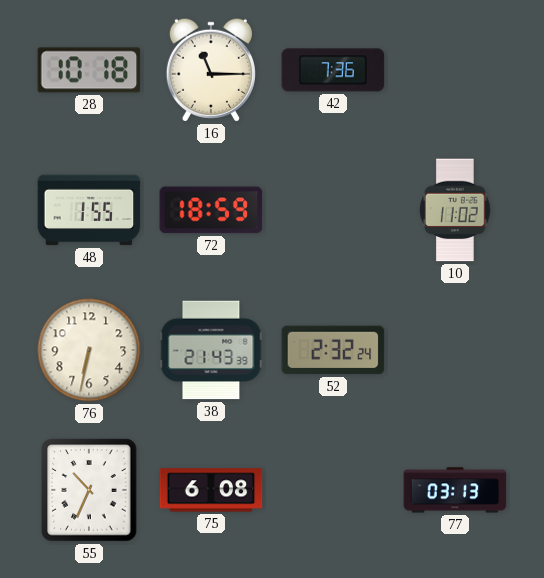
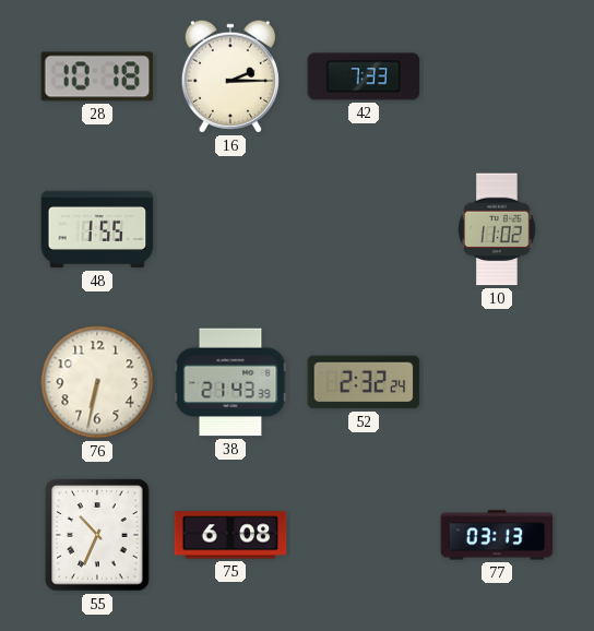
16: 11:15 -> 2:15 (230, 76)
42: 7:36 -> 7:33 (364, 76)
72: 18:59 -> none (211, 210)
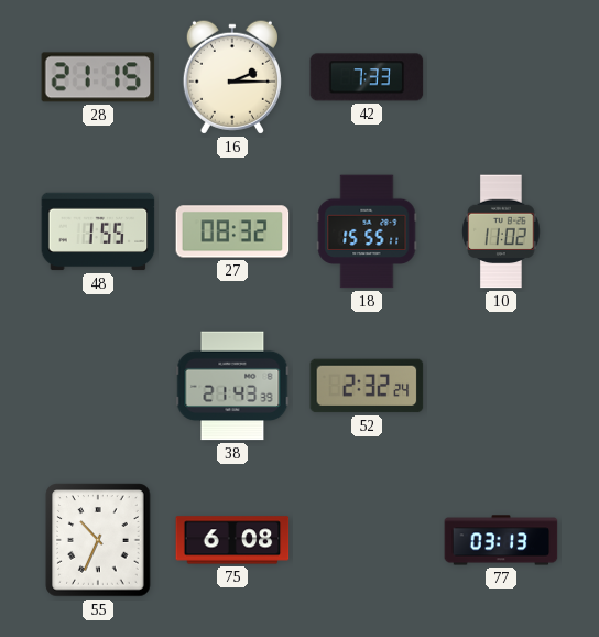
28: 10:18 -> 21:15 (98, 77)
27: none -> 08:32 (232, 231)
18: none -> 15:55 (367, 231)
76: 6:32 -> none (97, 382)
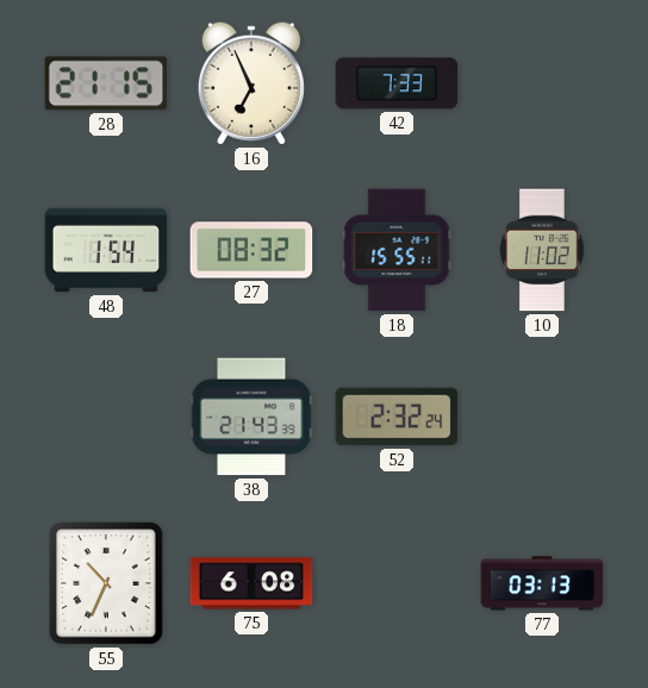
16: 2:15 -> 6:56 (251, 83)
48: 1:55 -> 1:54 (106, 250)
